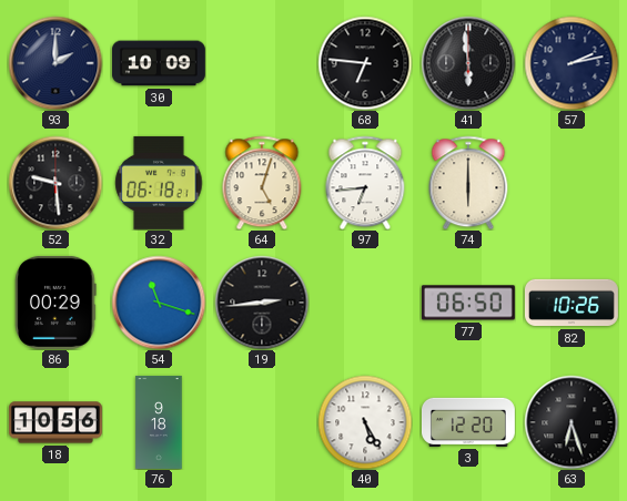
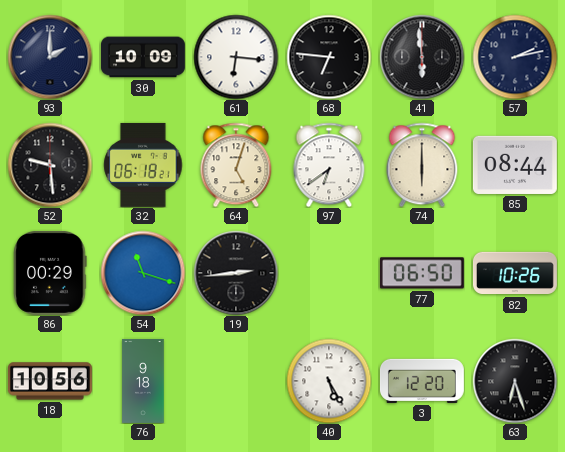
61: none -> 6:16 (236, 57)
97: 6:44 -> 6:39 (329, 165)
85: none -> 08:44 (515, 165)
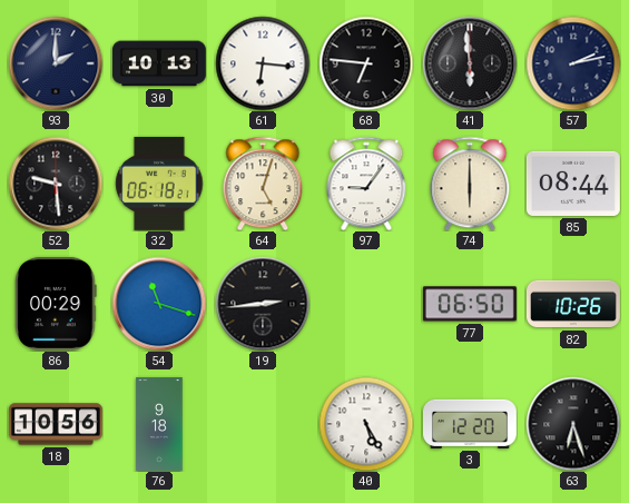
30: 10:09 -> 10:13 (159, 63)
97: 6:39 -> 9:06 (366, 184)
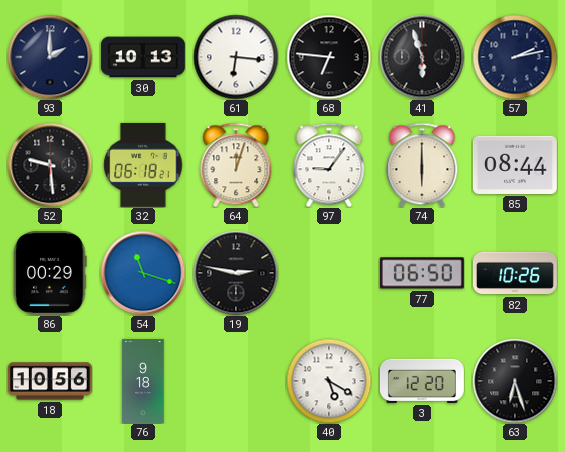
41: 5:59 -> 5:57 (422, 57)
64: 5:03 -> 12:03 (236, 165)
19: 2:44 -> 2:47 (236, 273)
40: 5:25 -> 5:20 (329, 381)
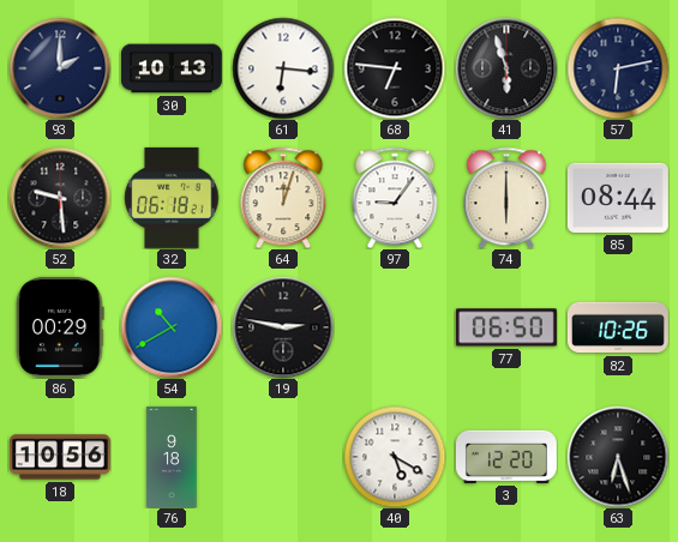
57: 2:13 -> 6:13 (618, 68)
54: 11:18 -> 10:40 (172, 327)
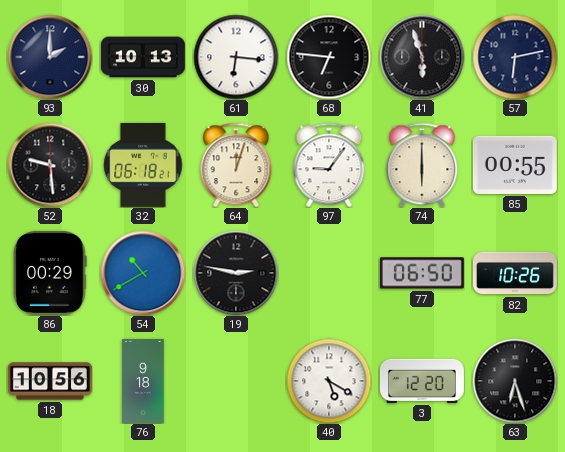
85: 08:44 -> 00:55 (515, 165)
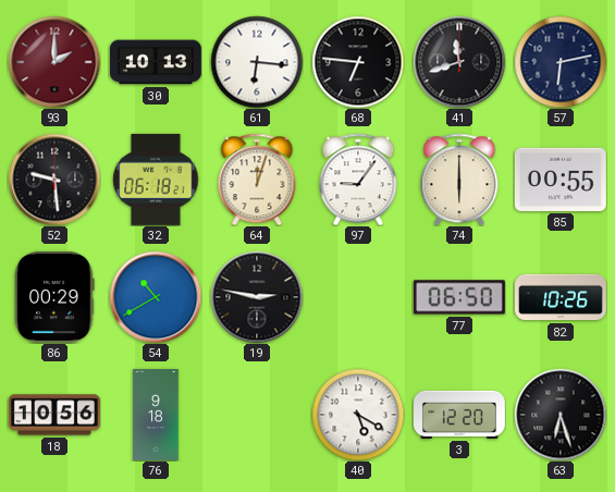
93 dial: navy -> burgundy (54, 62)
41: 5:57 -> 11:42 (459, 62)
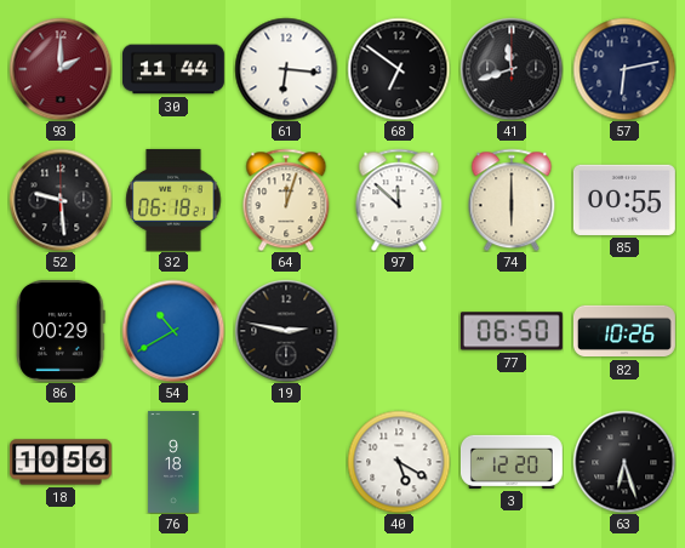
30: 10:13 -> 11:44 (173, 69)
68: 6:46 -> 6:51 (399, 69)
97: 9:06 -> 11:52 (399, 200)
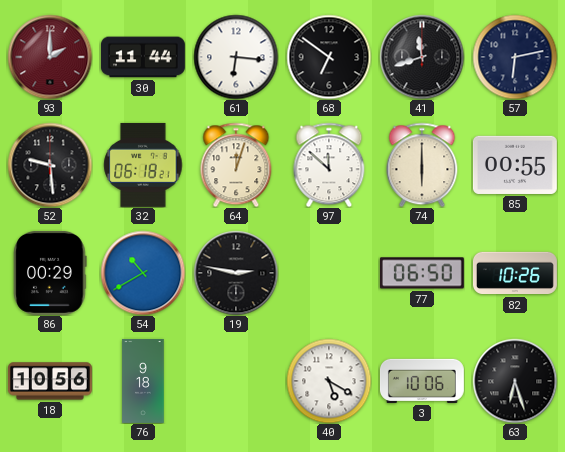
3: 12:20 -> 10:06 (422, 381)
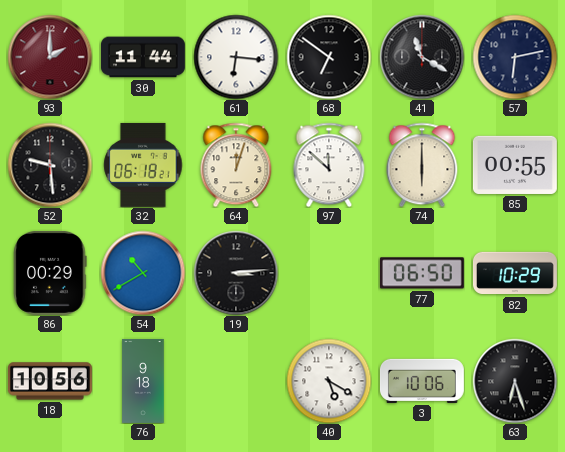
41: 11:42 -> 11:20 (422, 57)
19: 2:47 -> 3:14 (236, 273)
82: 10:26 -> 10:29 (515, 273)
